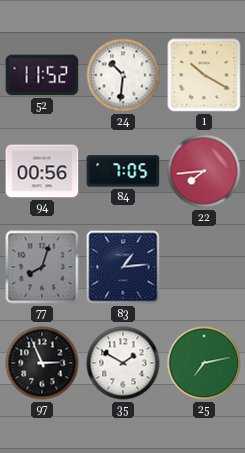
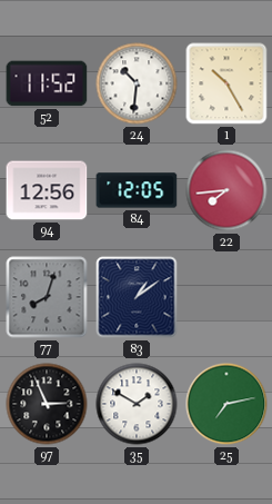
1: 10:20 -> 10:25 (226, 83)
94: 00:56 -> 12:56 (47, 190)
84: 7:05 -> 12:05 (137, 190)
83: 1:14 -> 1:09 (137, 297)
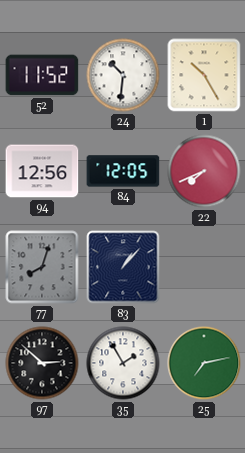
22: 7:44 -> 7:41 (204, 171)
83: 1:09 -> 1:07 (123, 267)
97: 2:56 -> 2:52 (42, 363)
35: 1:50 -> 1:55 (123, 363)
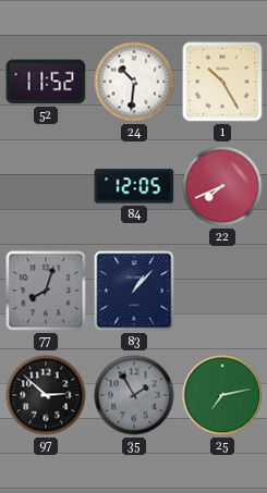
94: 12:56 -> none (42, 171)
35 dial: white -> grey (134, 395)
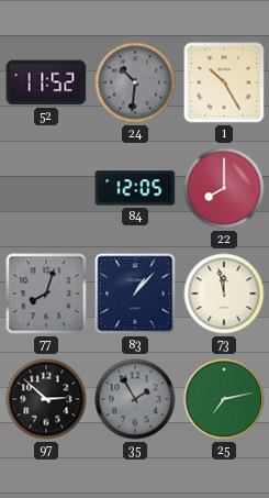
24 dial: white -> grey (135, 82)
22: 7:41 -> 8:00 (224, 188)
73: none -> 11:58 (224, 294)
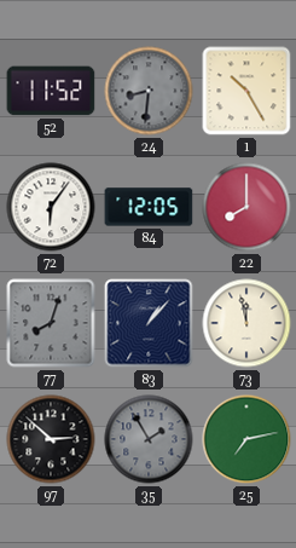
24: 10:31 -> 8:31 (149, 91)
72: none -> 6:06 (51, 207)
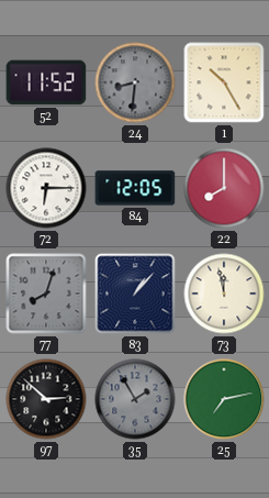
72: 6:06 -> 6:15 (46, 188)
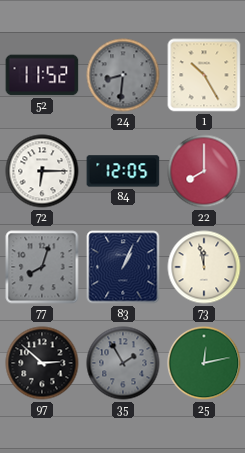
83: 1:07 -> 1:04 (123, 267)
25: 7:13 -> 12:13 (204, 363)
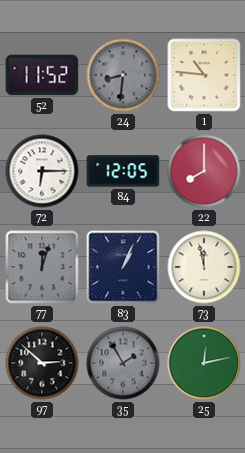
1: 10:25 -> 10:46 (204, 75)
77: 8:03 -> 12:03 (42, 267)
